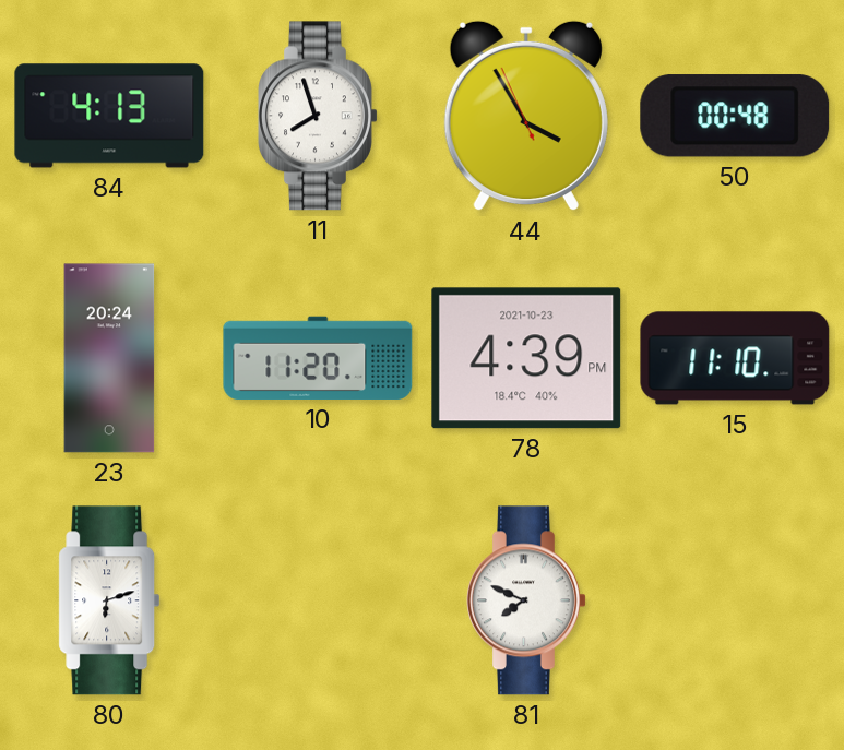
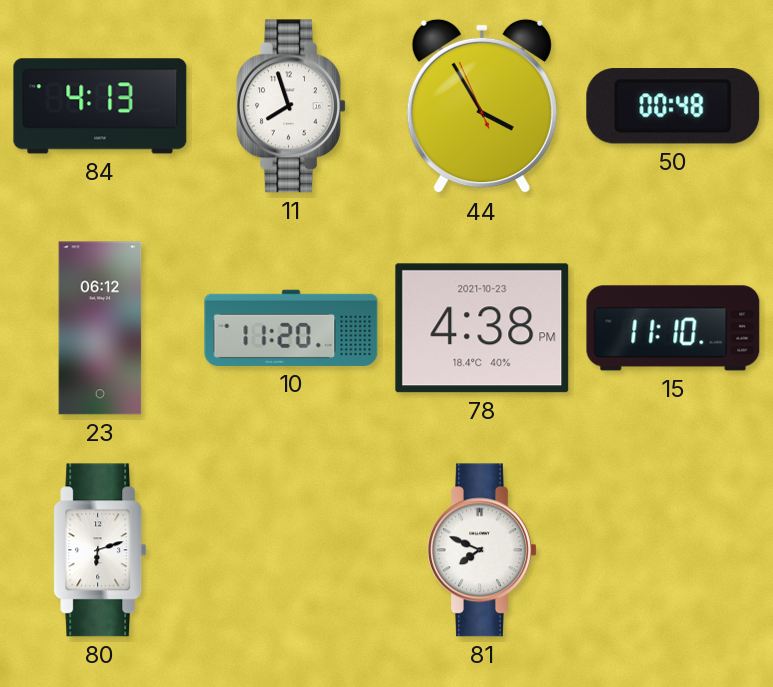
23: 20:24 -> 06:12 (100, 328)
78: 4:39 -> 4:38 (482, 328)
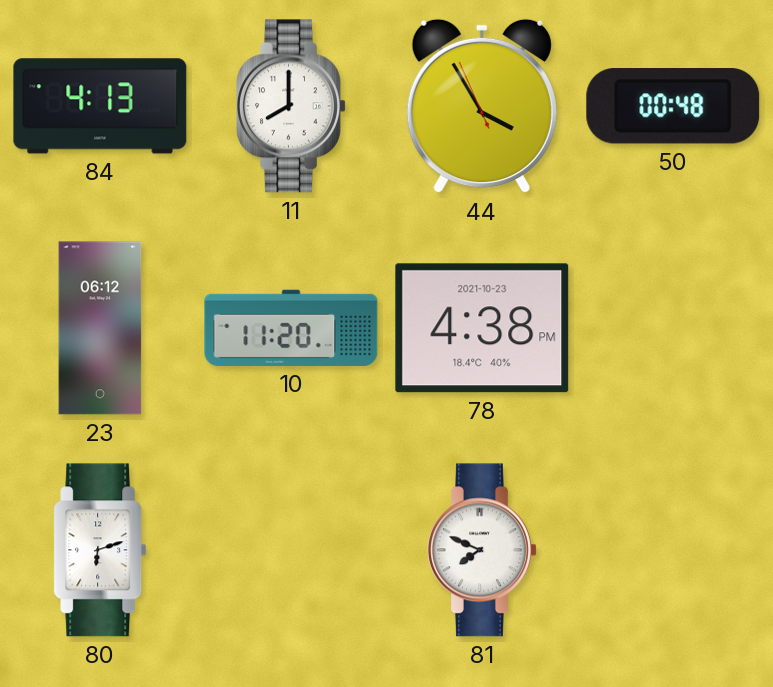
11: 7:57 -> 8:00 (292, 106)
15: 11:10 -> none (673, 328)
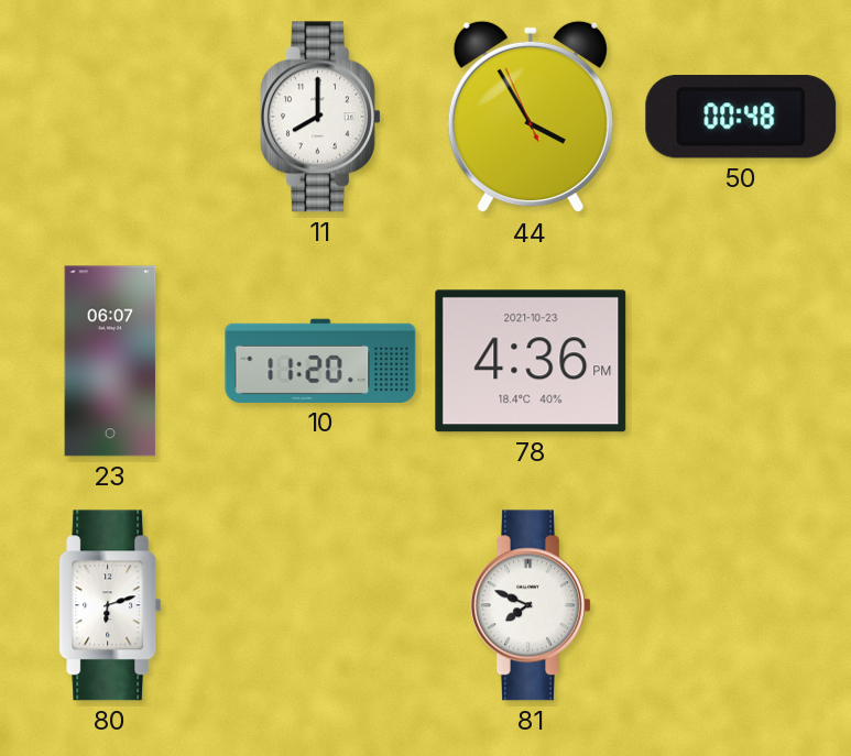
84: 4:13 -> none (100, 106)
23: 06:12 -> 06:07 (110, 361)
78: 4:38 -> 4:36 (531, 361)
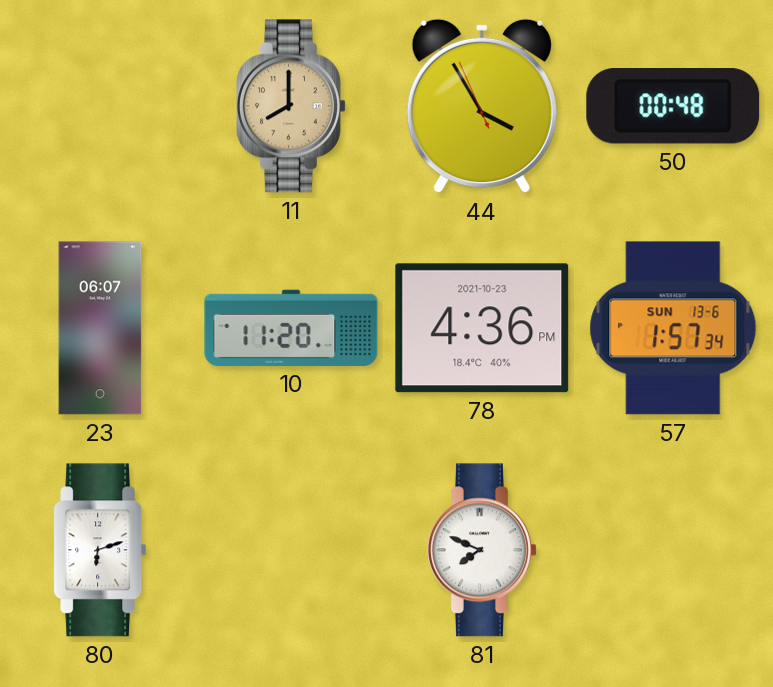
11 dial: white -> champagne (292, 106)
57: none -> 1:57 (673, 328)
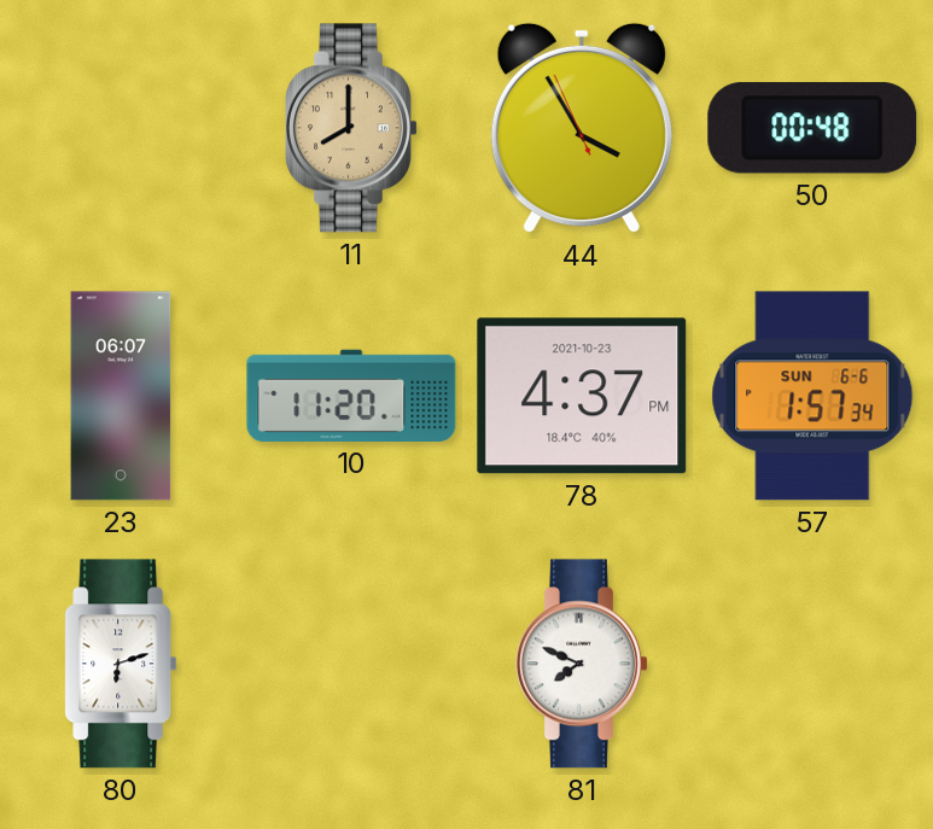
78: 4:36 -> 4:37 (582, 396)
57 date: SUN 13-6 -> SUN 6-6 (812, 396)
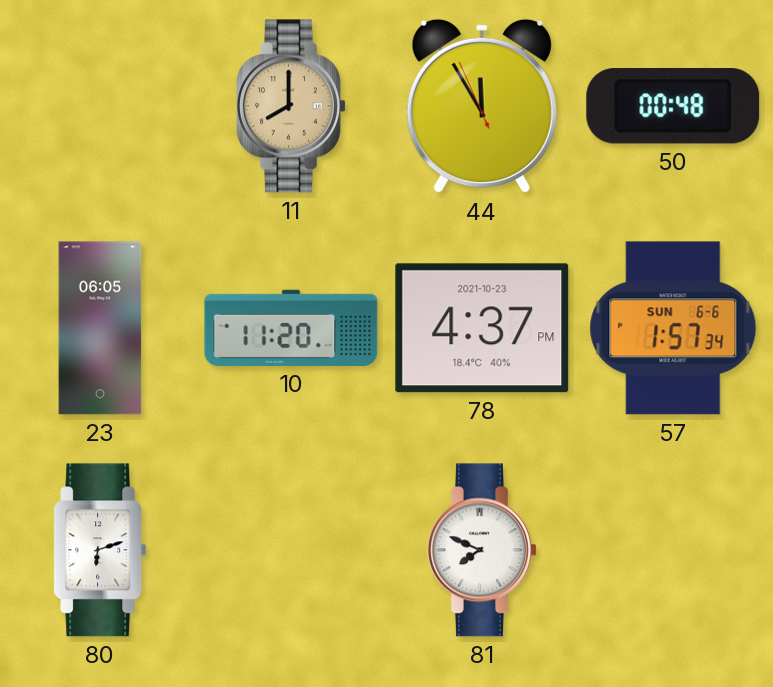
44: 3:54 -> 11:54 (482, 106)
23: 06:07 -> 06:05 (100, 328)
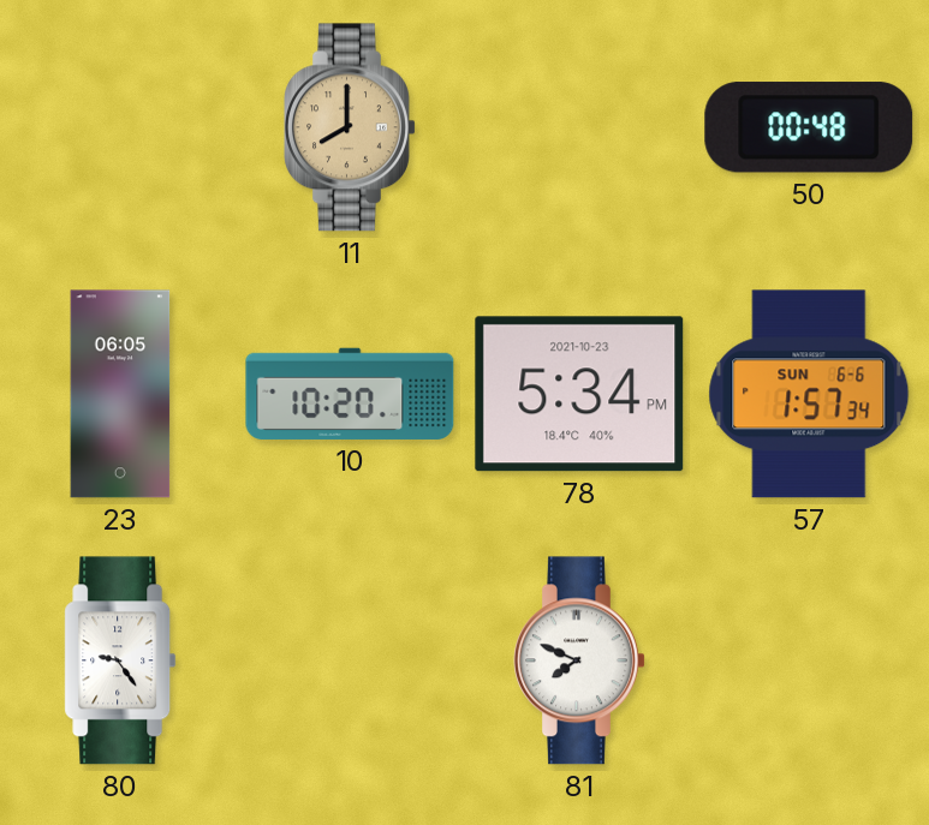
44: 11:54 -> none (482, 106)
10: 11:20 -> 10:20 (350, 394)
78: 4:37 -> 5:34 (579, 394)
80: 6:12 -> 9:24 (120, 660)
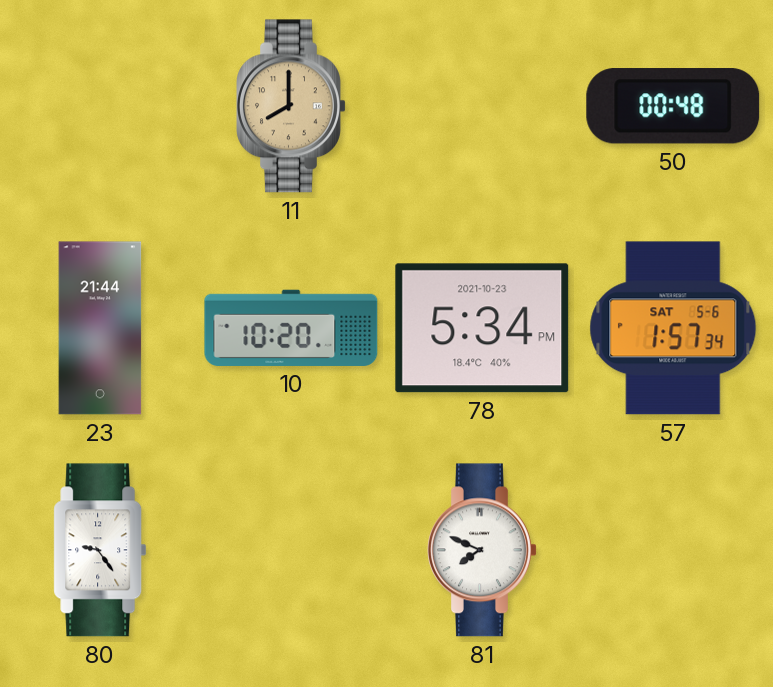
23: 06:05 -> 21:44 (100, 328)
57 date: SUN 6-6 -> SAT 5-6 (673, 328)
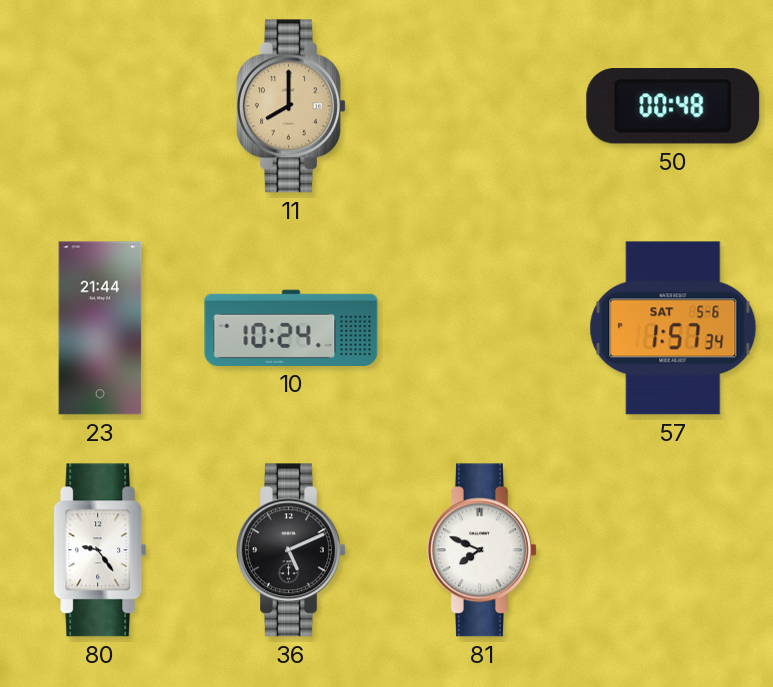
10: 10:20 -> 10:24 (291, 328)
78: 5:34 -> none (482, 328)
36: none -> 5:11 (292, 550)
